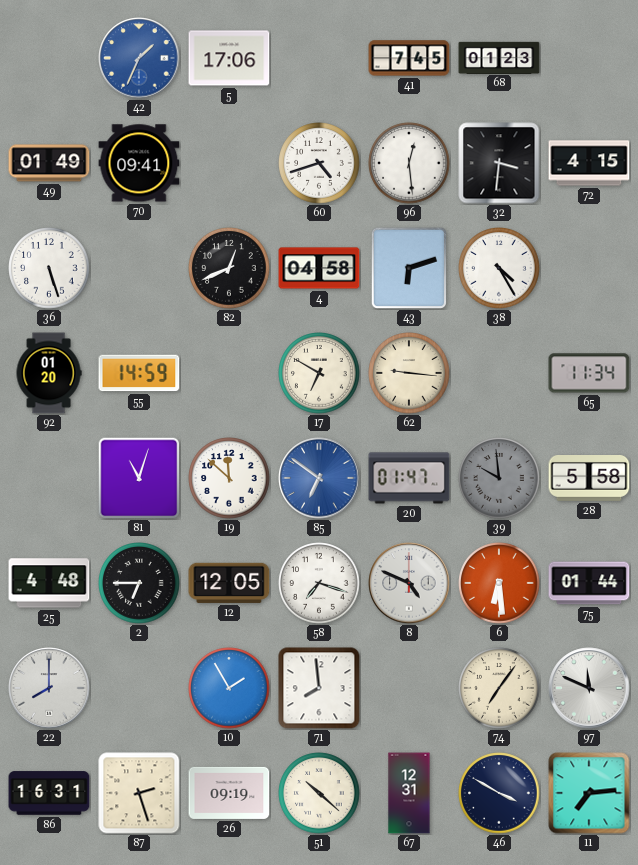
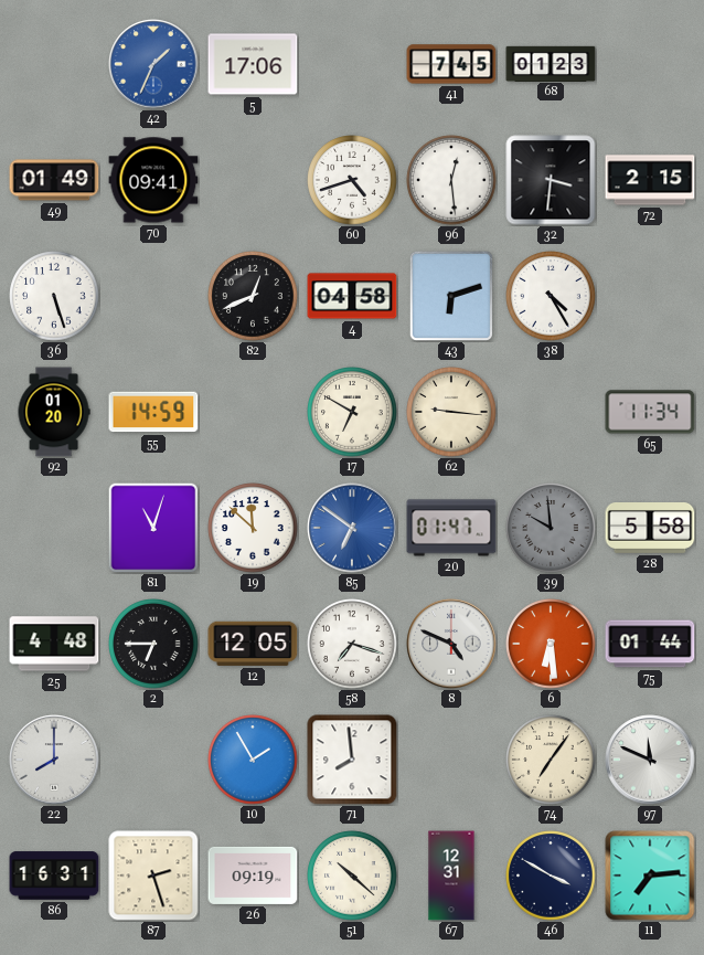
72: 4:15 -> 2:15 (650, 180)
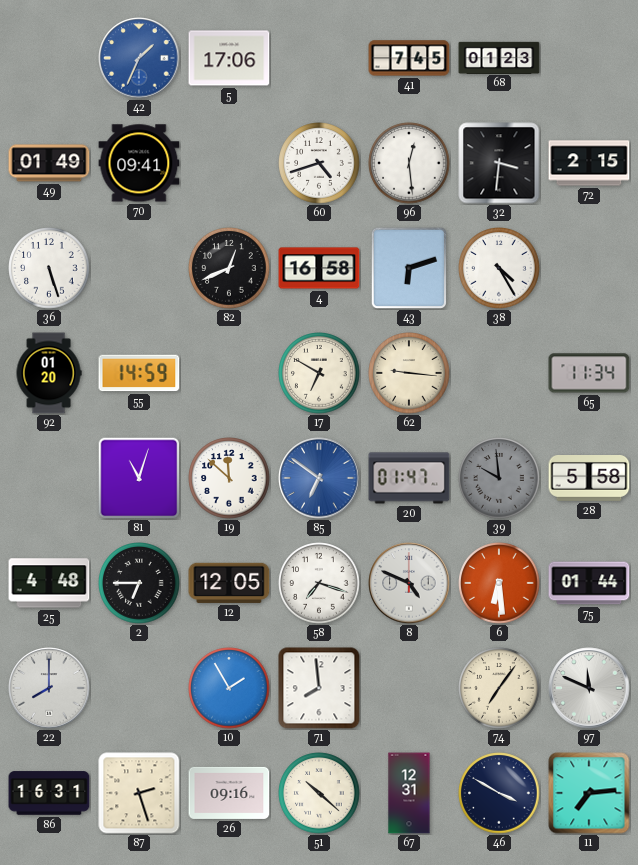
4: 04:58 -> 16:58 (319, 268)
26: 09:19 -> 09:16 (229, 793)
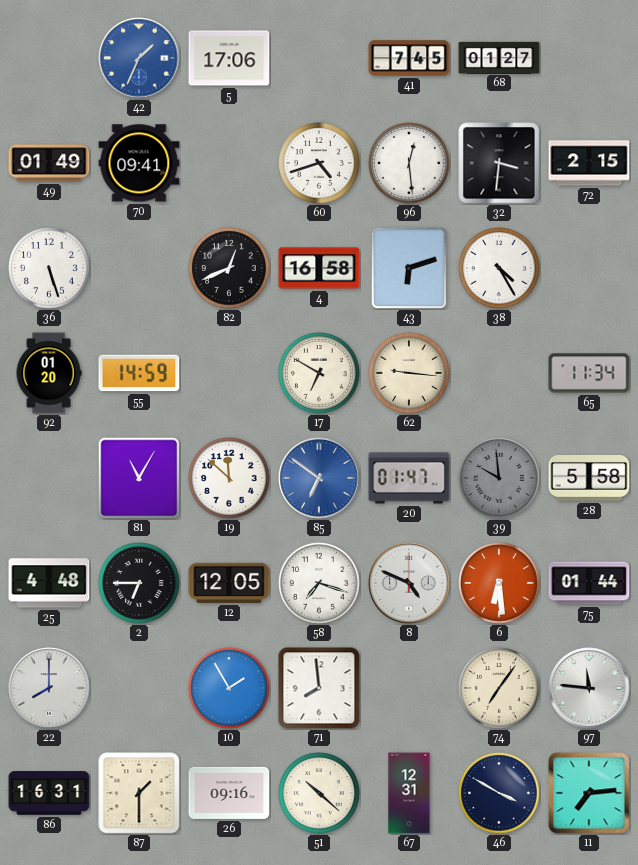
68: 01:23 -> 01:27 (499, 57)
81: 11:03 -> 11:05 (139, 478)
97: 11:49 -> 11:46 (589, 688)
87: 2:27 -> 1:30 (139, 793)
